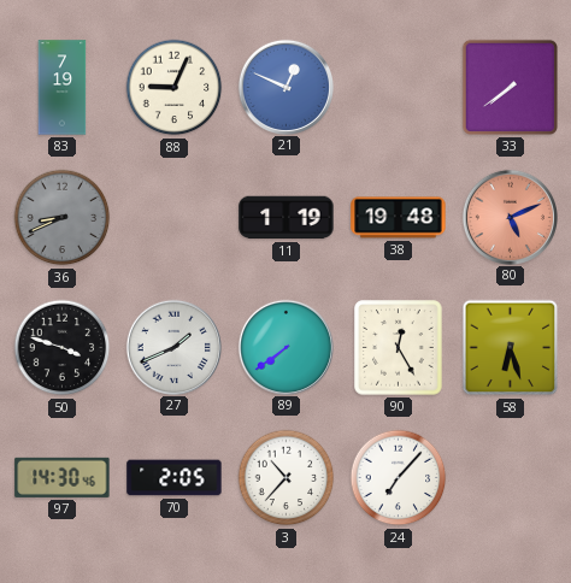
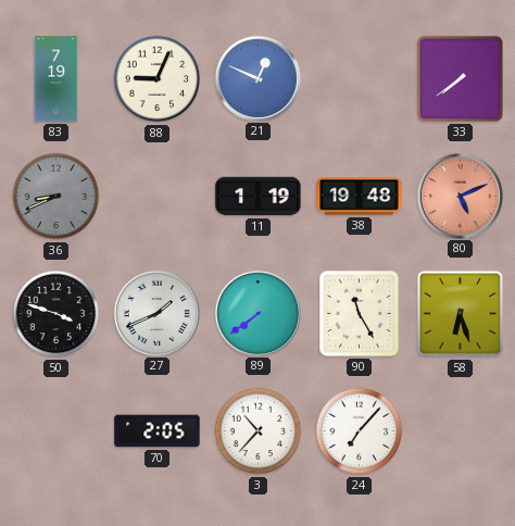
90: 12:25 -> 11:25 (360, 314)
97: 14:30 -> none (63, 477)
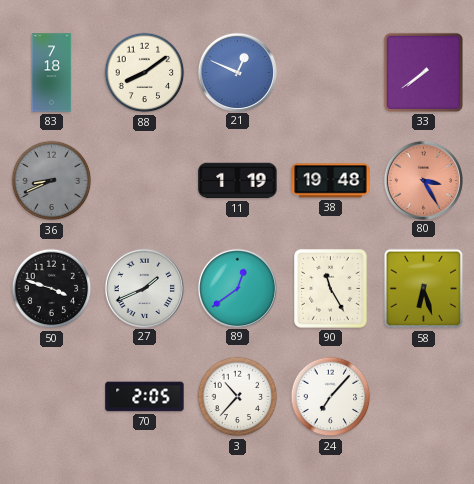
83: 7:19 -> 7:18 (52, 73)
88: 9:04 -> 8:09 (145, 73)
80: 5:11 -> 3:25 (423, 180)
89: 7:39 -> 12:39 (237, 288)
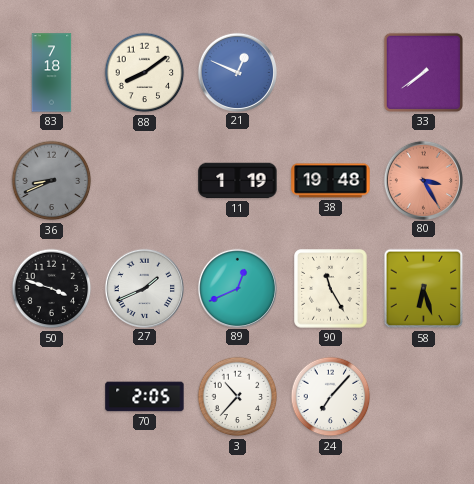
89: 12:39 -> 12:41 (237, 288)
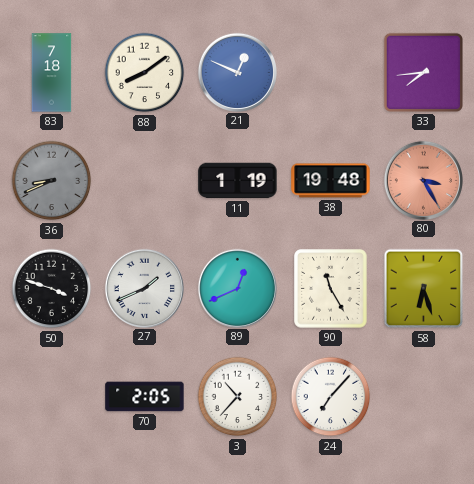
33: 7:39 -> 7:44 (423, 72)
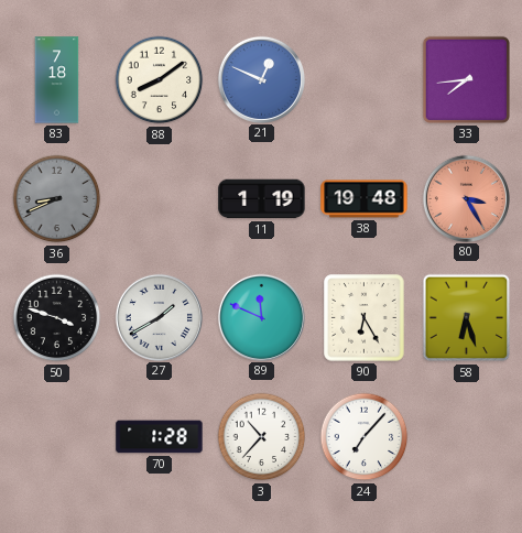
27: 1:41 -> 1:40 (159, 317)
89: 12:41 -> 11:49 (261, 317)
90: 11:25 -> 6:25 (365, 318)
70: 2:05 -> 1:28 (160, 437)
